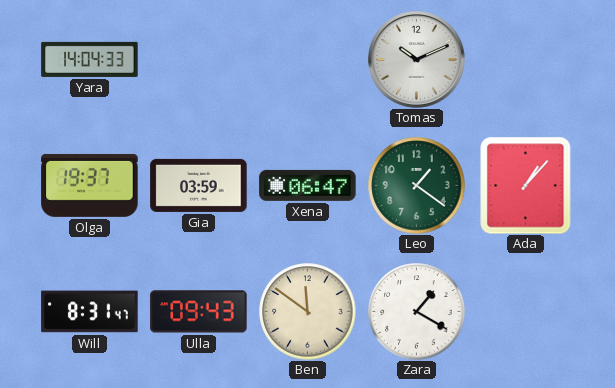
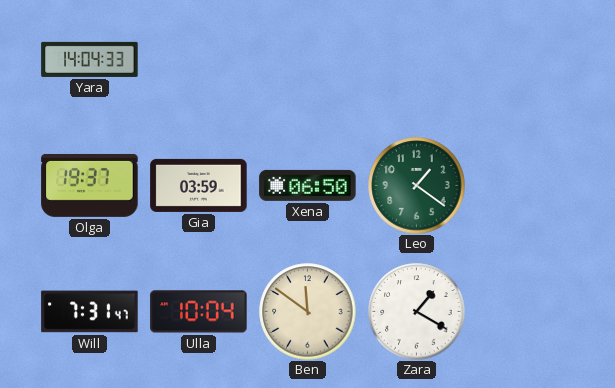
Tomas: 10:11 -> none (417, 60)
Xena: 06:47 -> 06:50 (308, 185)
Ada: 1:07 -> none (526, 185)
Will: 8:31 -> 7:31 (90, 312)
Ulla: 09:43 -> 10:04 (199, 312)
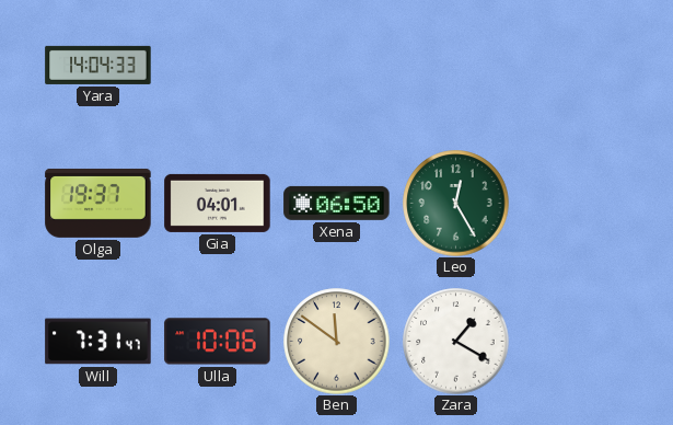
Gia: 03:59 -> 04:01 (218, 203)
Leo: 1:21 -> 12:25 (456, 204)
Ulla: 10:04 -> 10:06 (218, 342)
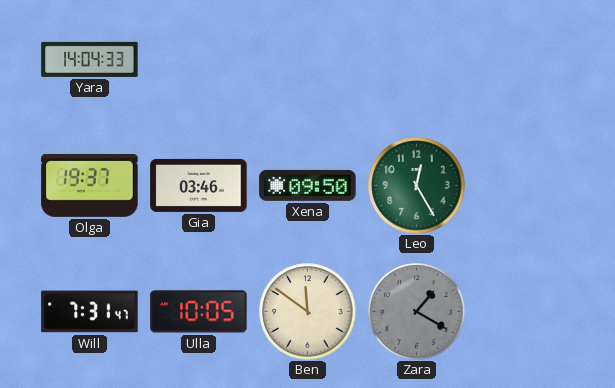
Gia: 04:01 -> 03:46 (199, 185)
Xena: 06:50 -> 09:50 (308, 185)
Ulla: 10:06 -> 10:05 (199, 312)
Zara dial: white -> grey (417, 312)
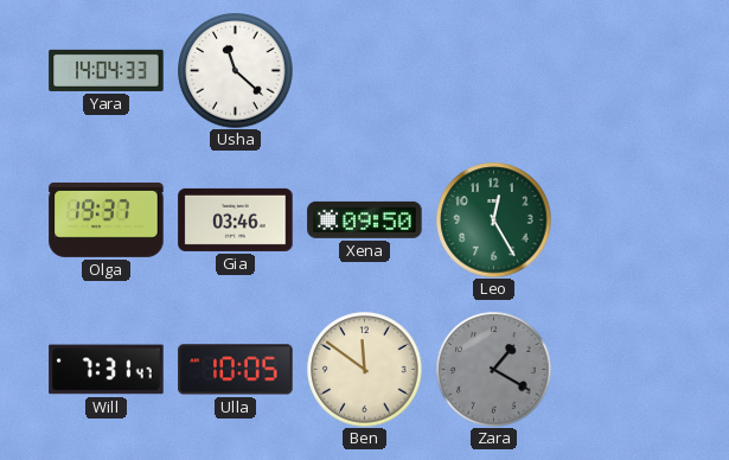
Usha: none -> 11:22 (236, 71)
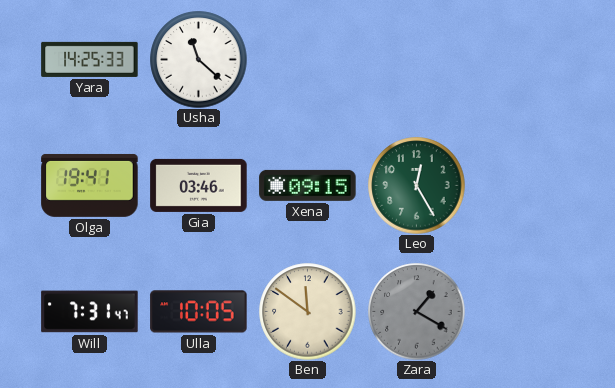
Yara: 14:04 -> 14:25 (90, 59)
Olga: 19:37 -> 19:41 (90, 185)
Xena: 09:50 -> 09:15 (308, 185)
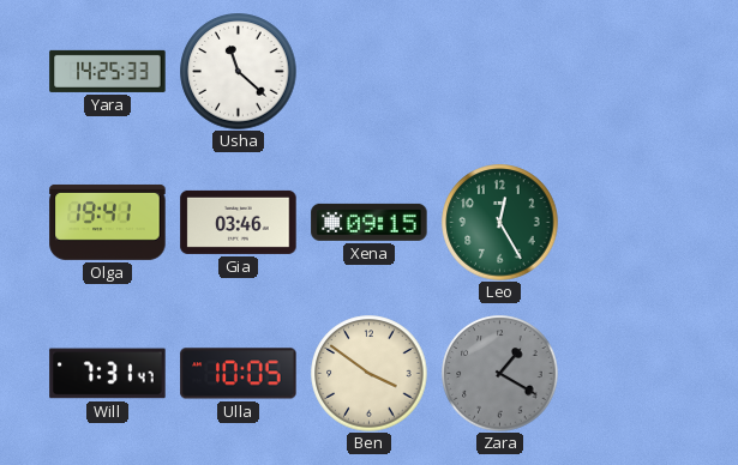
Ben: 11:51 -> 3:51 (370, 374)
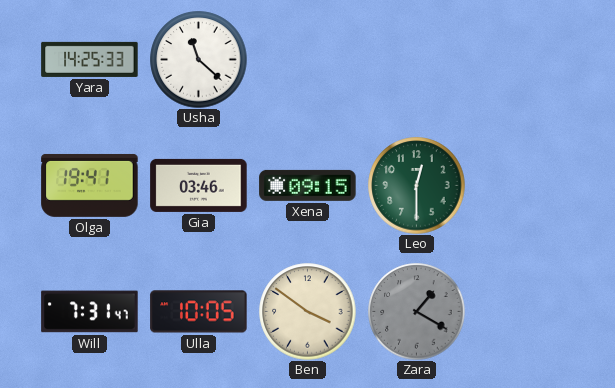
Leo: 12:25 -> 12:30 (417, 186)
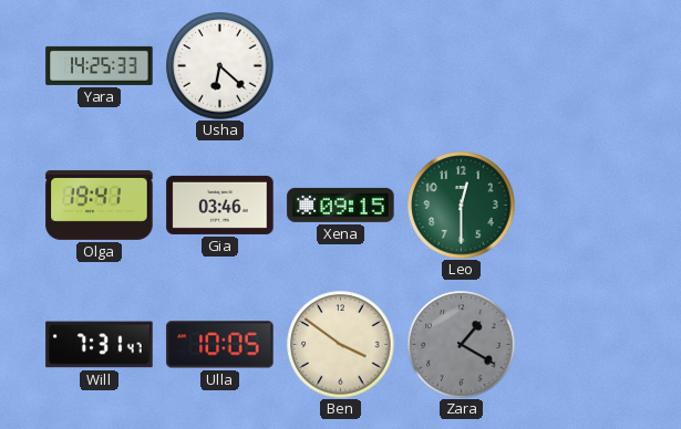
Usha: 11:22 -> 6:22 (220, 66)
